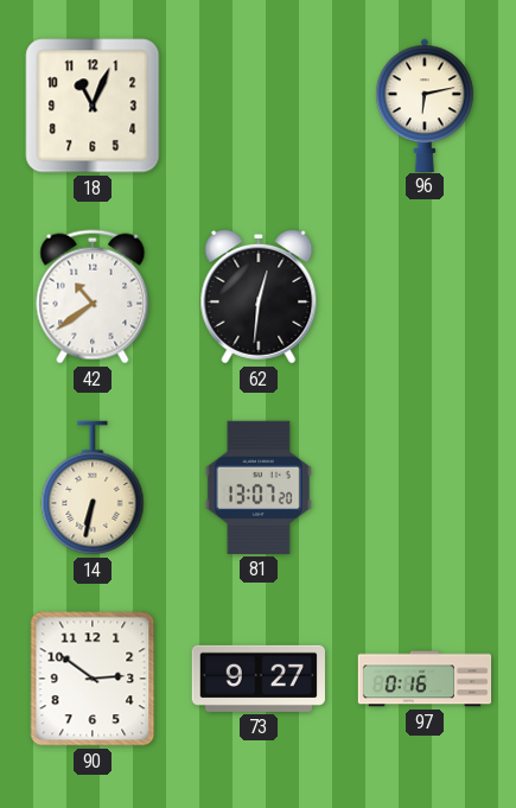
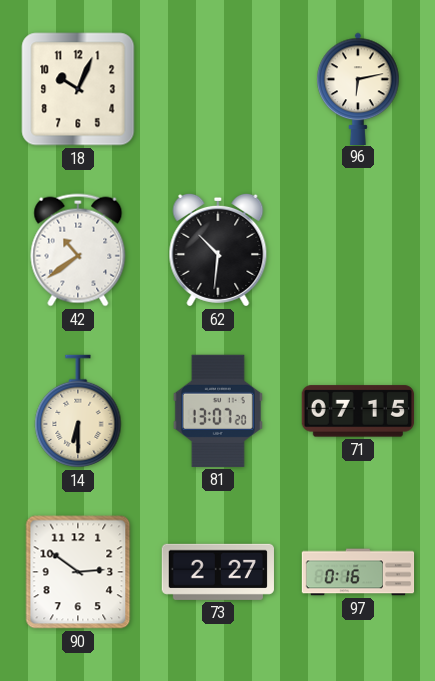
18: 11:04 -> 10:04 (78, 89)
62: 12:31 -> 10:31 (218, 250)
14: 6:32 -> 6:30 (78, 411)
71: none -> 07:15 (358, 411)
73: 9:27 -> 2:27 (218, 572)
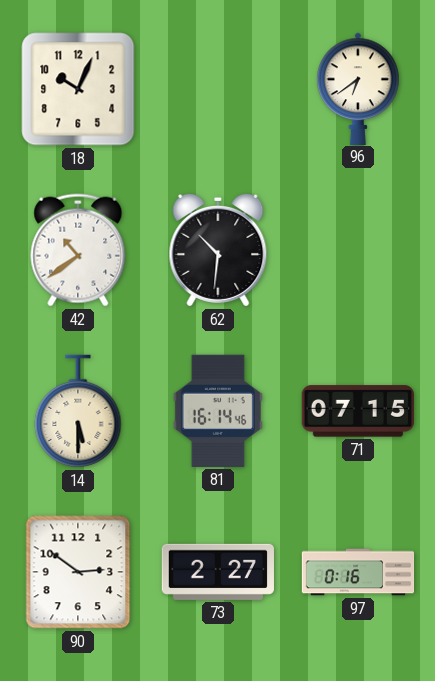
96: 6:13 -> 6:39 (358, 88)
14: 6:30 -> 5:30 (78, 411)
81: 13:07 -> 16:14 (218, 411)
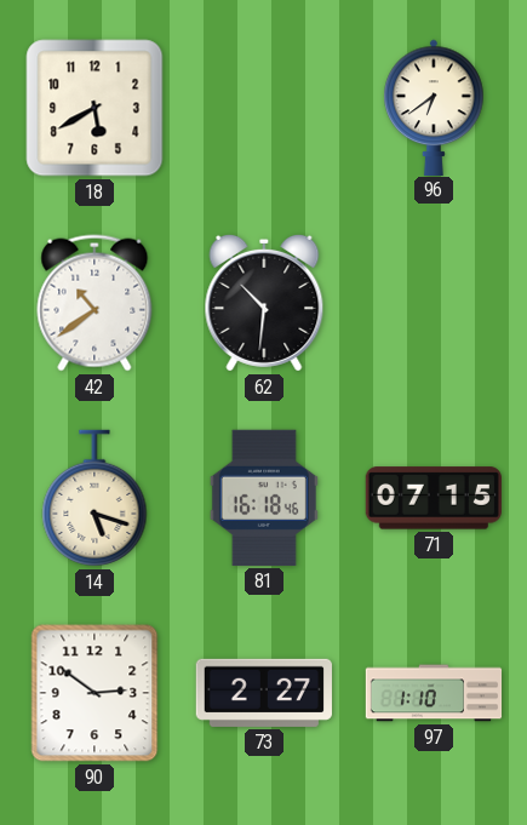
18: 10:04 -> 5:40 (94, 108)
14: 5:30 -> 5:18 (94, 498)
81: 16:14 -> 16:18 (264, 498)
97: 0:16 -> 1:10 (434, 693)
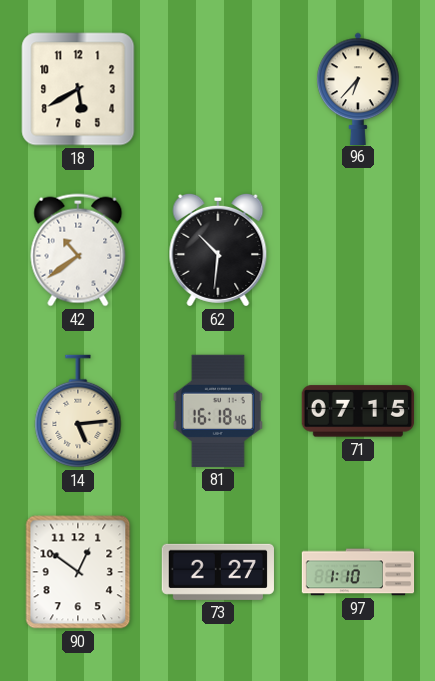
96: 6:39 -> 6:37 (358, 88)
14: 5:18 -> 5:14 (78, 411)
90: 2:51 -> 12:51 (78, 572)
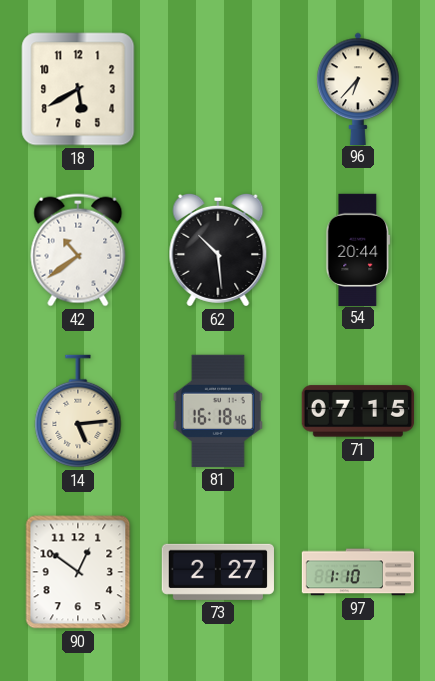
62: 10:31 -> 10:29 (218, 250)
54: none -> 20:44 (358, 249)
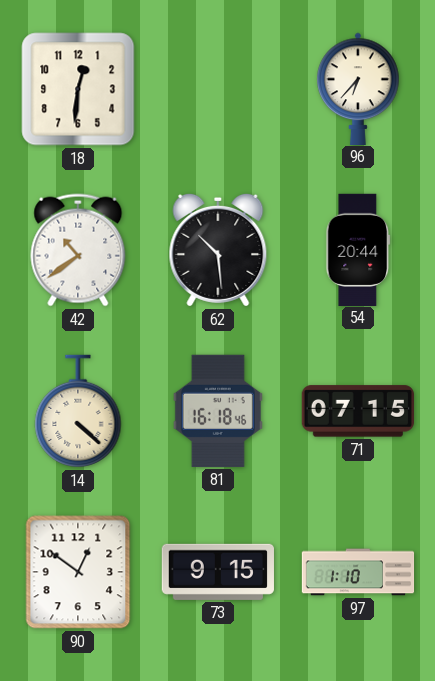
18: 5:40 -> 12:31 (78, 89)
14: 5:14 -> 4:22 (78, 411)
73: 2:27 -> 9:15 (218, 572)
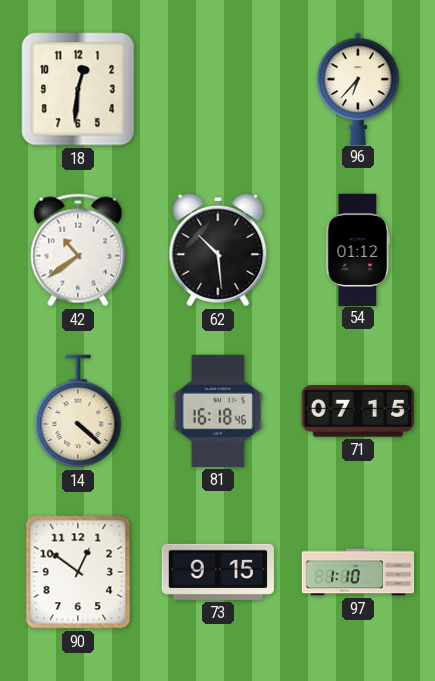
54: 20:44 -> 01:12 (358, 249)
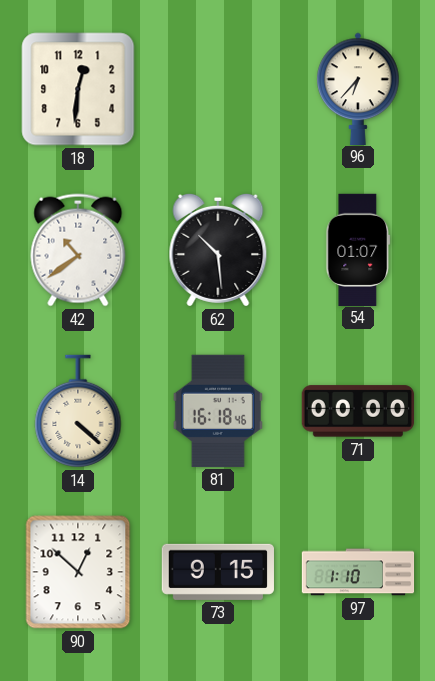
54: 01:12 -> 01:07 (358, 249)
71: 07:15 -> 00:00 (358, 411)
90: 12:51 -> 12:52 (78, 572)
